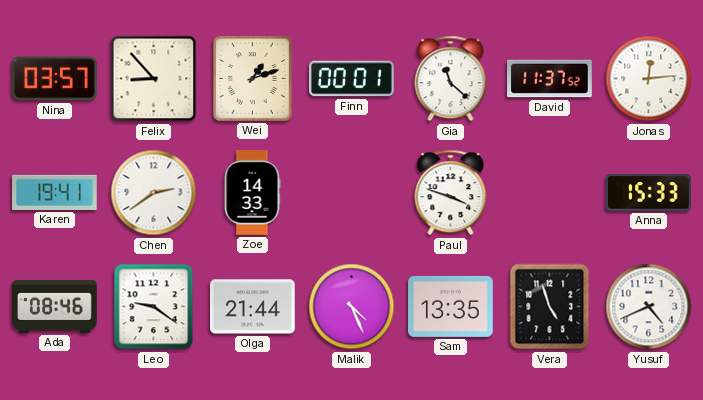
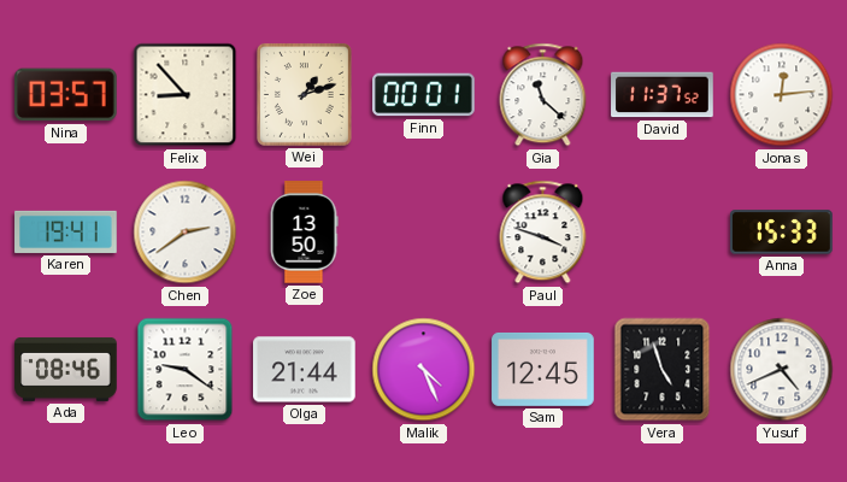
Zoe: 14:33 -> 13:50 (304, 233)
Sam: 13:35 -> 12:45 (543, 369)
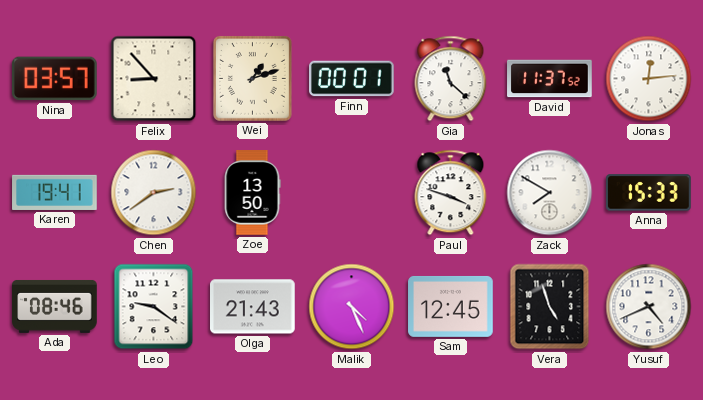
Zack: none -> 7:50 (550, 193)
Olga: 21:44 -> 21:43 (253, 307)
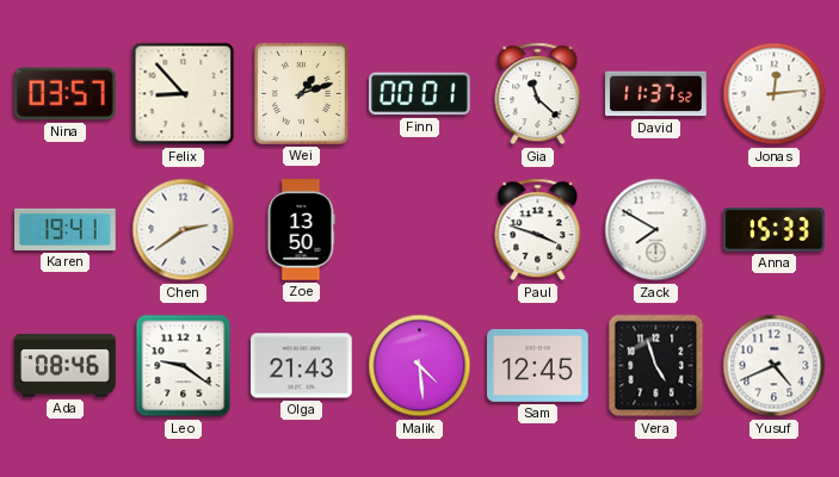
Malik: 4:26 -> 4:29 (420, 366)
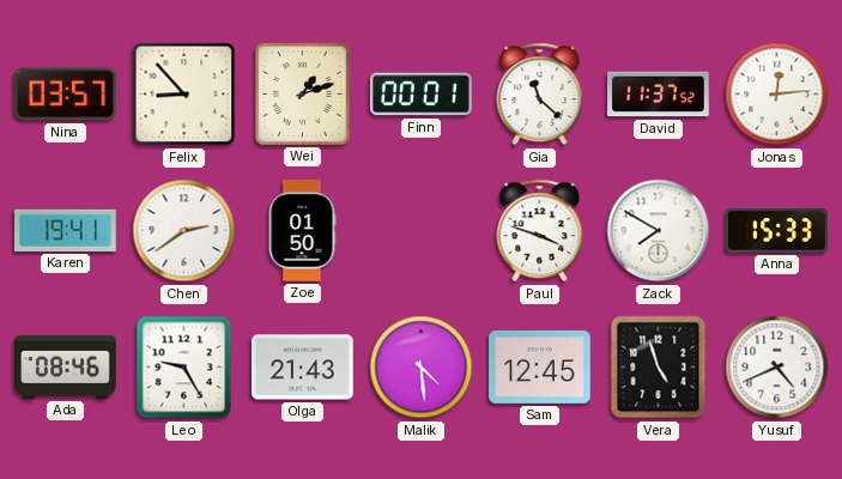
Zoe: 13:50 -> 01:50 (302, 231)
Leo: 9:21 -> 9:25 (184, 368)
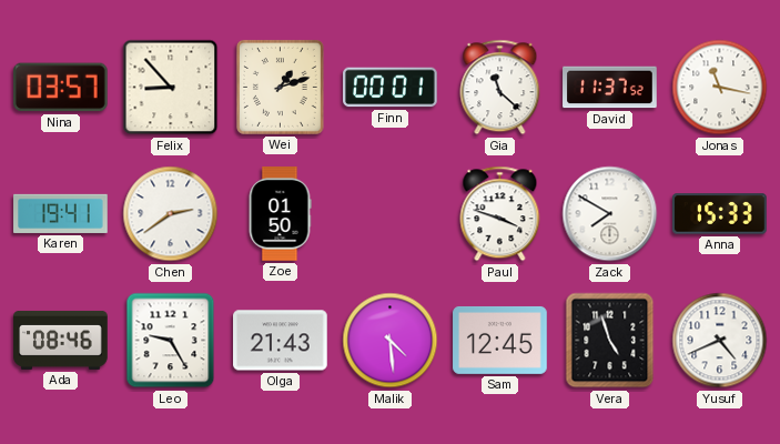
Jonas: 12:14 -> 11:17 (720, 88)
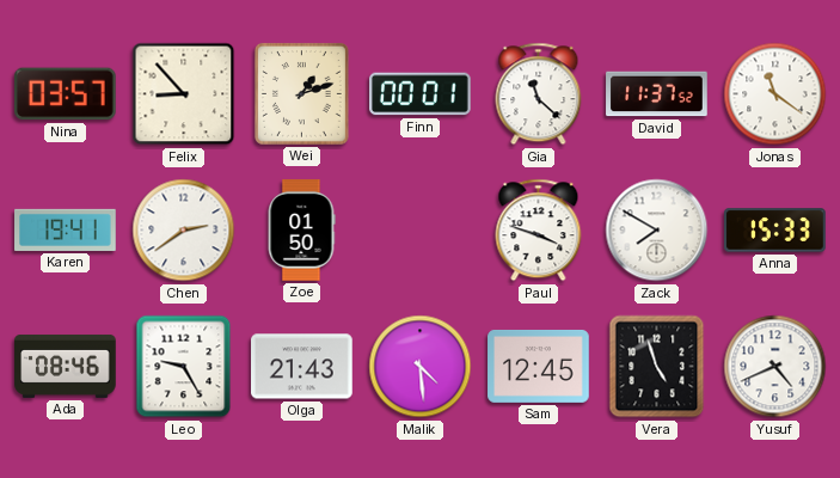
Jonas: 11:17 -> 11:21 (775, 94)
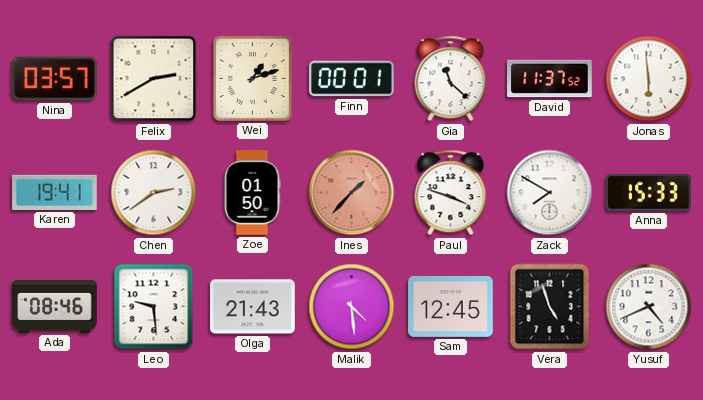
Felix: 8:53 -> 2:40 (154, 79)
Jonas: 11:21 -> 5:59 (649, 79)
Ines: none -> 1:37 (352, 193)
Leo: 9:25 -> 9:29 (154, 307)
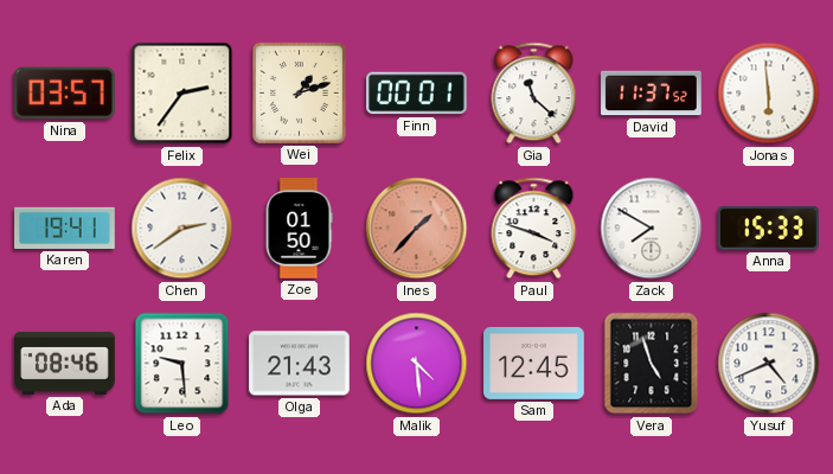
Felix: 2:40 -> 2:36 (182, 94)
